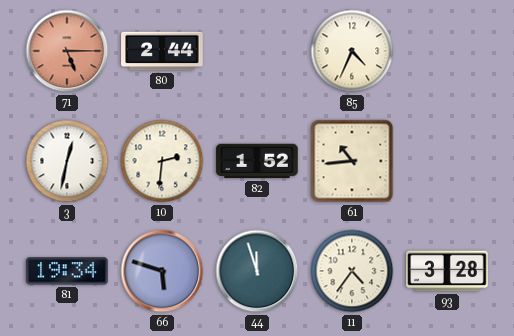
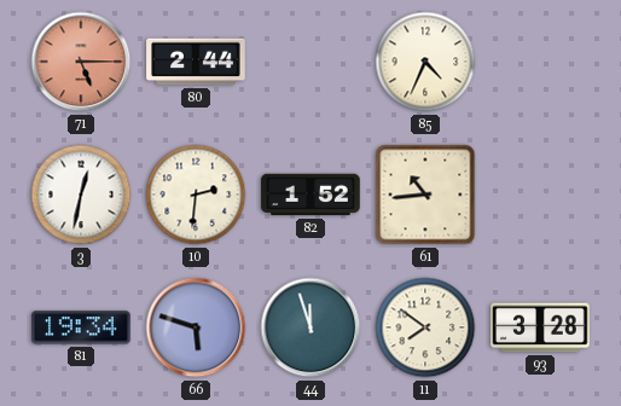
11: 4:36 -> 7:51 (425, 327)
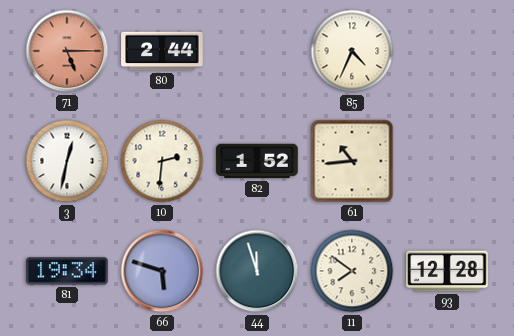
93: 3:28 -> 12:28 (447, 271)
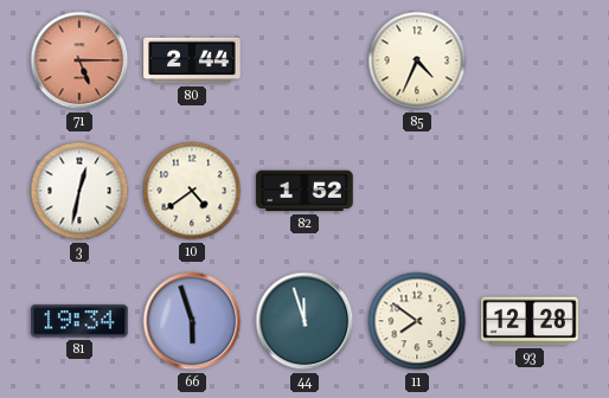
10: 2:31 -> 4:39 (192, 191)
61: 10:44 -> none (352, 161)
66: 5:48 -> 5:57 (192, 321)
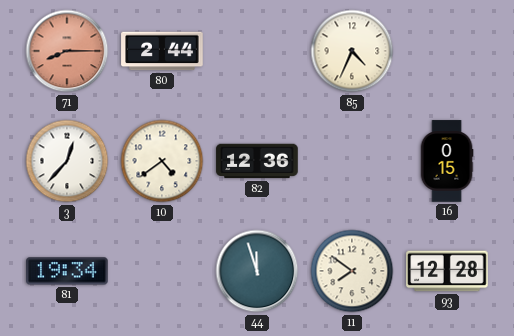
71: 5:15 -> 8:15 (67, 51)
3: 12:32 -> 12:37 (67, 161)
82: 1:52 -> 12:36 (257, 161)
16: none -> 0:15 (447, 161)
66: 5:57 -> none (192, 321)
